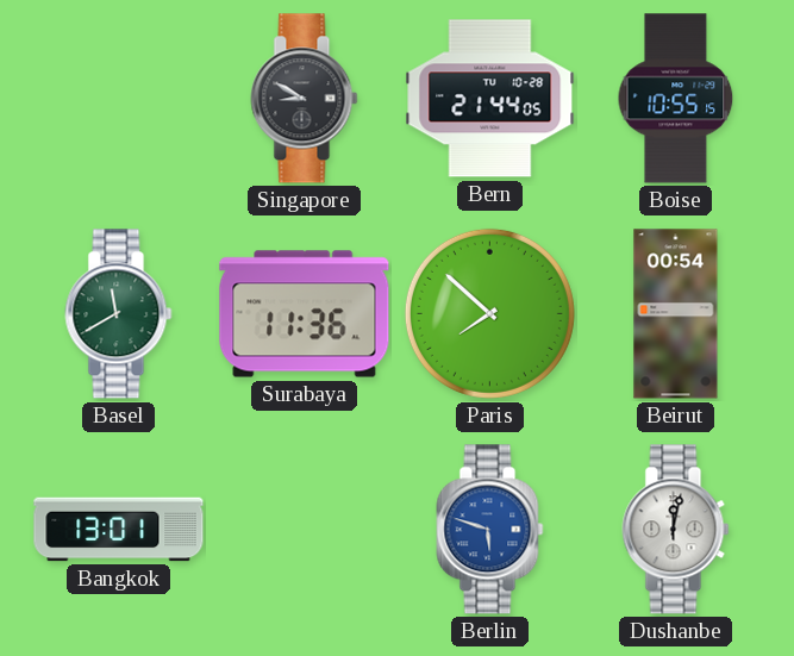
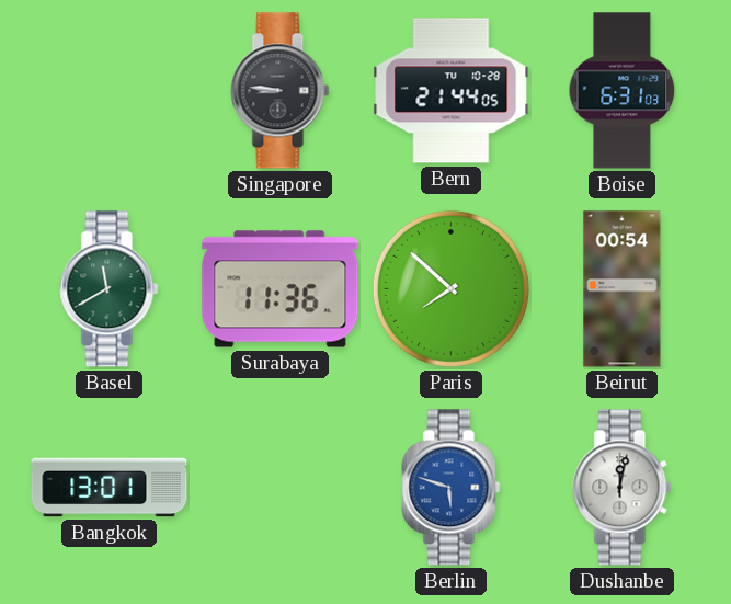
Singapore: 8:50 -> 8:46 (281, 91)
Boise: 10:55 -> 6:31 (623, 91)
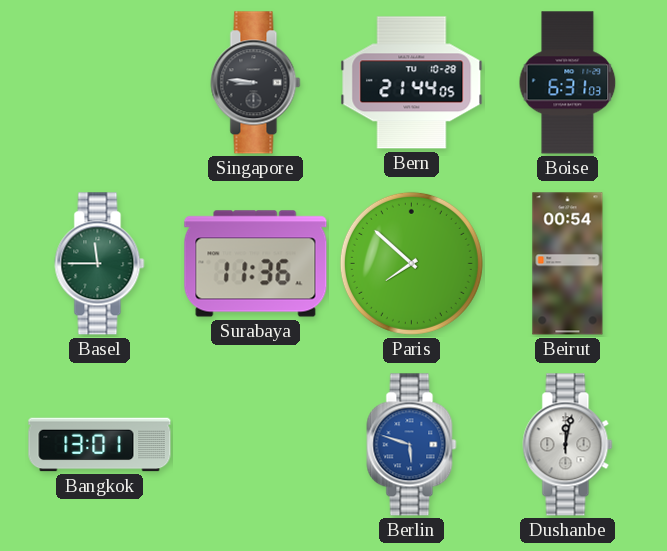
Basel: 11:40 -> 11:45 (100, 264)
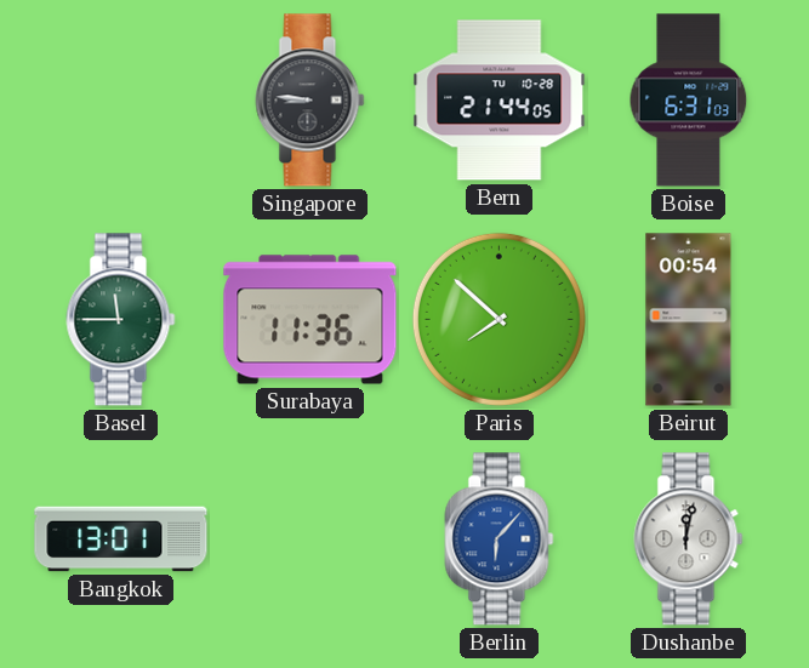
Berlin: 5:48 -> 6:07 (500, 539)
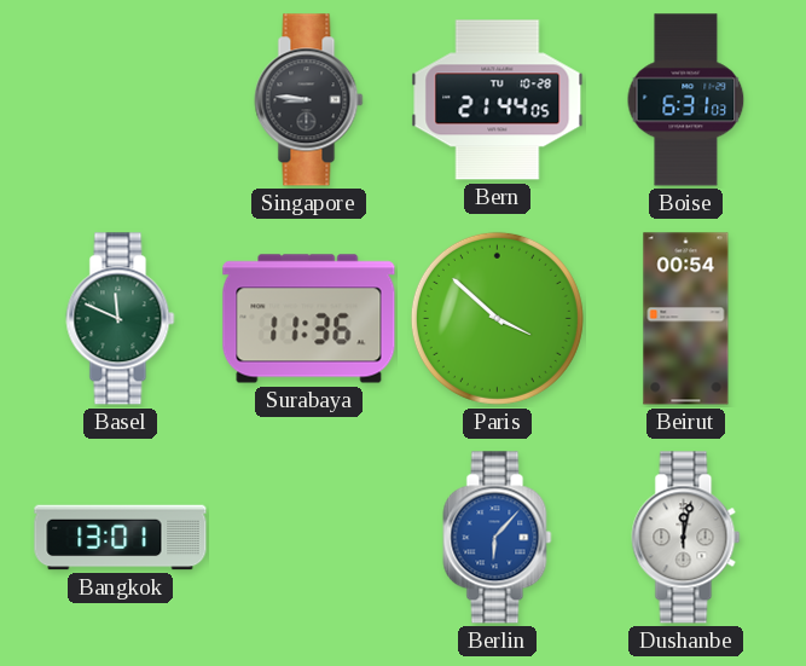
Basel: 11:45 -> 11:49 (121, 319)
Paris: 7:52 -> 3:52 (497, 318)
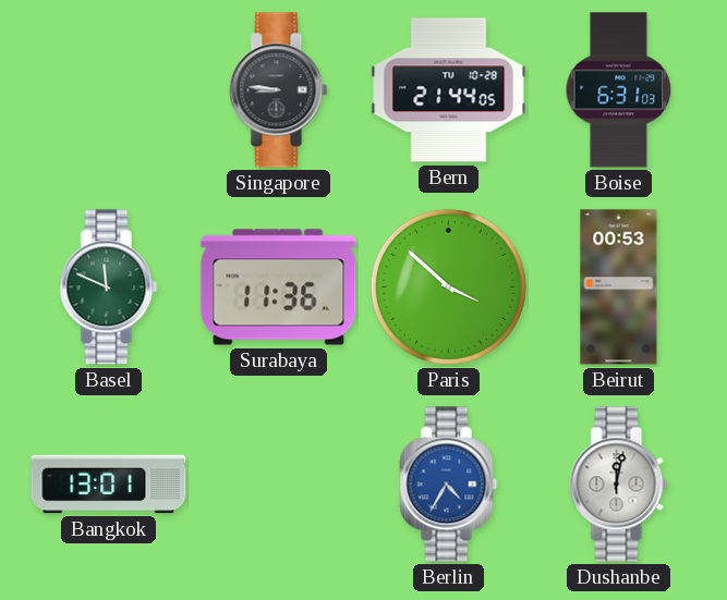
Beirut: 00:54 -> 00:53 (619, 287)
Berlin: 6:07 -> 4:35 (449, 485)
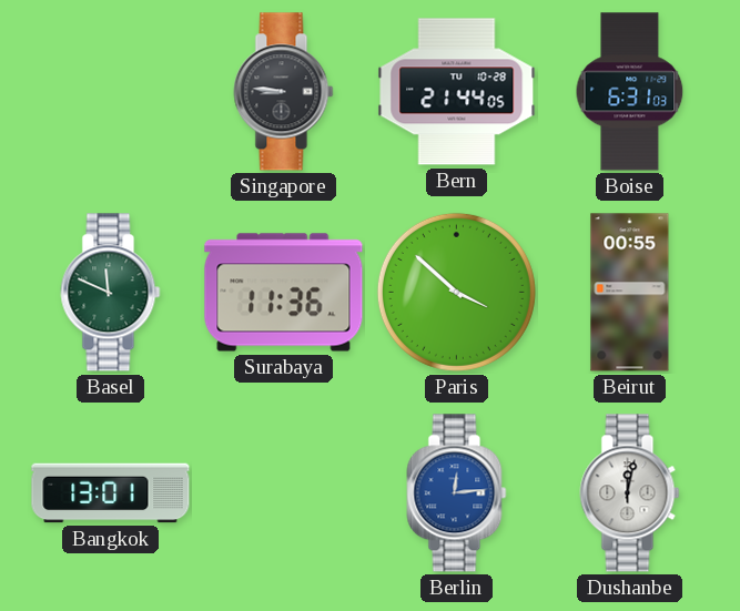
Beirut: 00:53 -> 00:55 (630, 293)
Berlin: 4:35 -> 12:14 (457, 493)
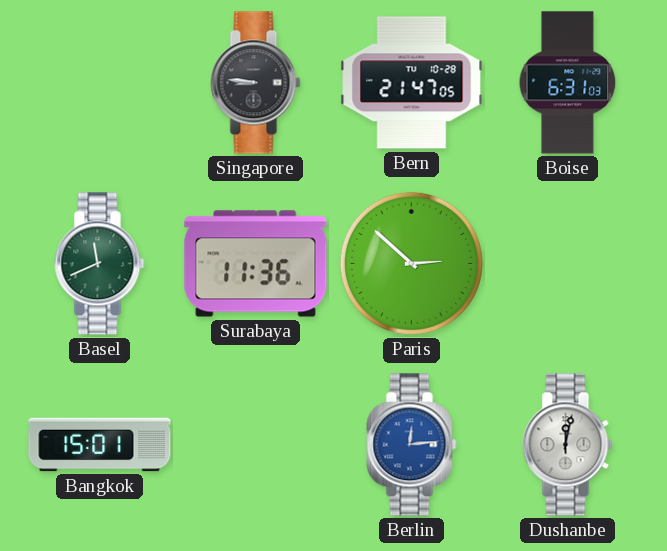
Bern: 21:44 -> 21:47 (412, 83)
Basel: 11:49 -> 11:41 (100, 264)
Paris: 3:52 -> 2:52 (411, 263)
Beirut: 00:55 -> none (630, 293)
Bangkok: 13:01 -> 15:01 (100, 445)
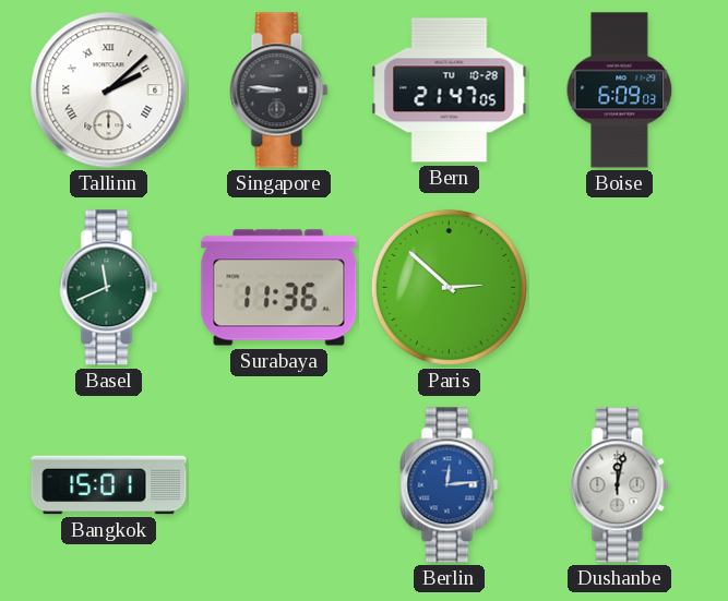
Tallinn: none -> 2:08 (109, 91)
Boise: 6:31 -> 6:09 (620, 91)
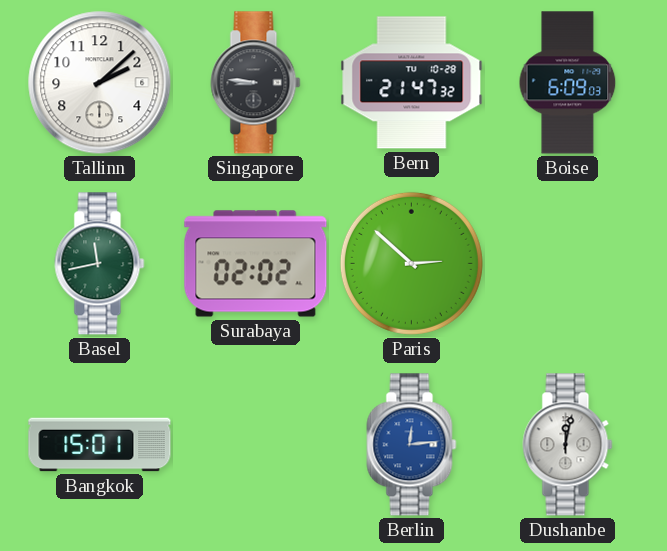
Tallinn numerals: Roman -> Arabic (100, 83)
Bern: 21:47:05 -> 21:47:32 (412, 83)
Basel: 11:41 -> 11:43 (100, 264)
Surabaya: 11:36 -> 02:02 (256, 264)
